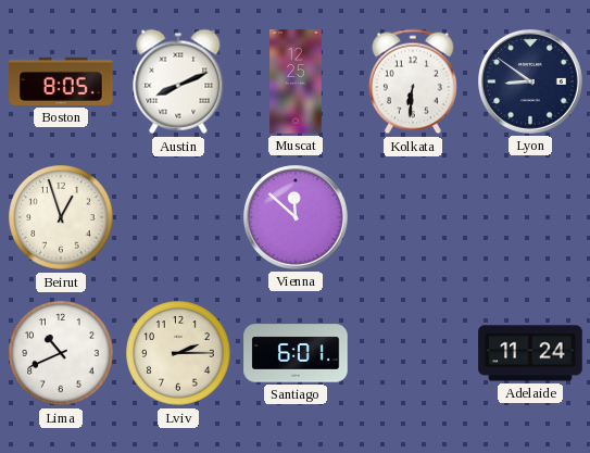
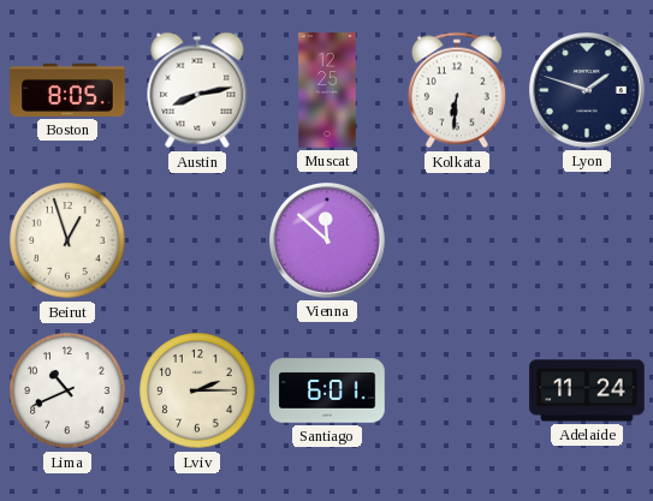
Austin: 8:11 -> 8:13 (197, 90)
Lyon: 8:51 -> 1:48 (588, 91)
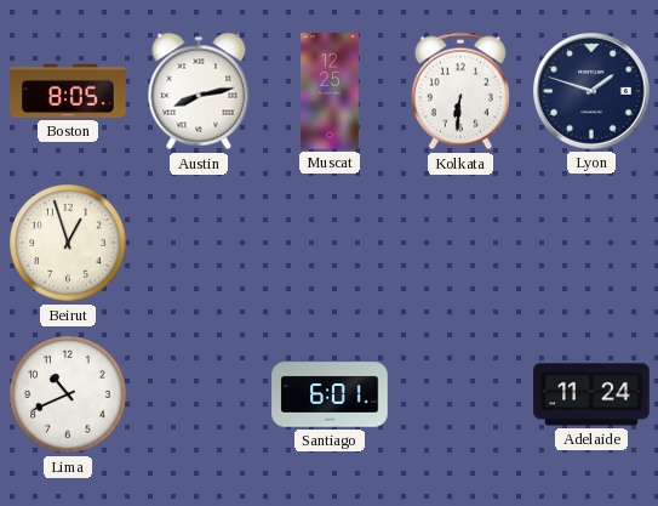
Vienna: 11:52 -> none (328, 241)
Lviv: 2:15 -> none (197, 390)
